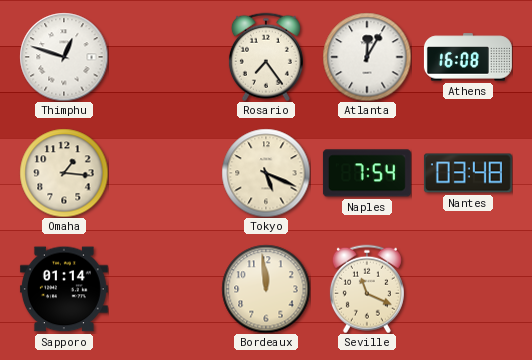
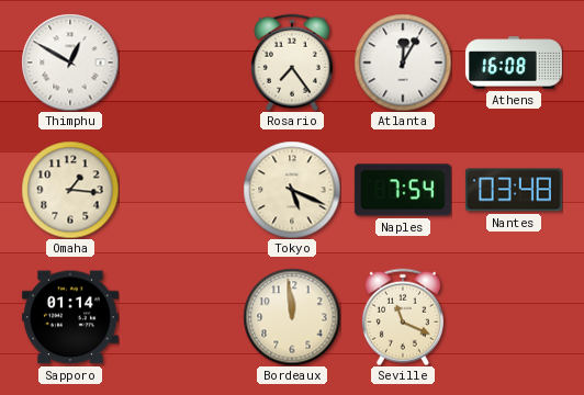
Thimphu: 12:48 -> 12:50 (70, 63)
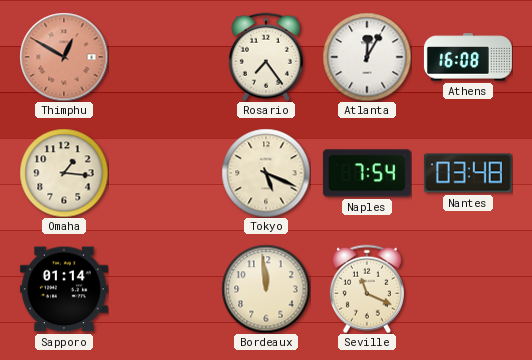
Thimphu dial: white -> salmon (64, 57)
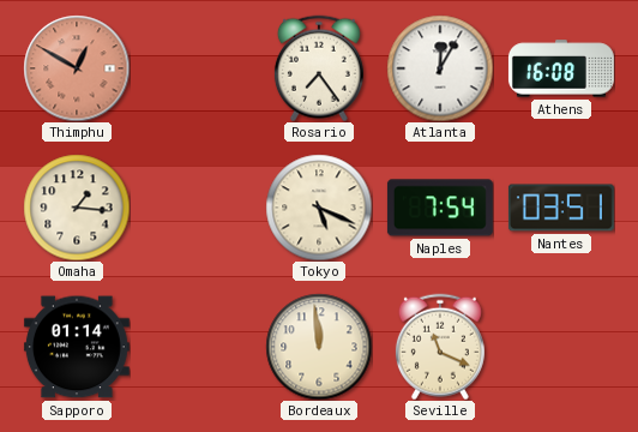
Nantes: 03:48 -> 03:51 (561, 208)
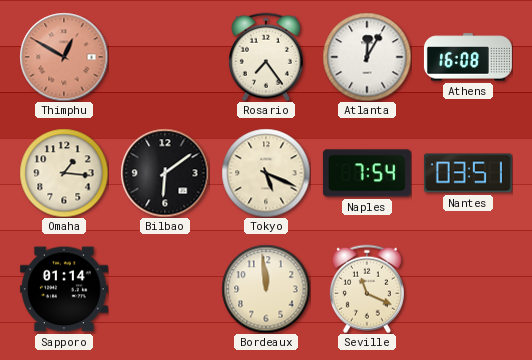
Bilbao: none -> 6:09 (165, 173)
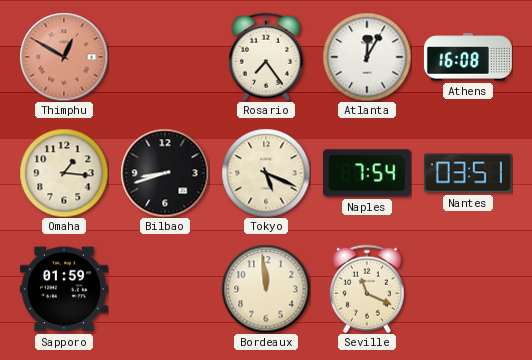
Bilbao: 6:09 -> 8:42 (165, 173)
Sapporo: 01:14 -> 01:59 (64, 289)
